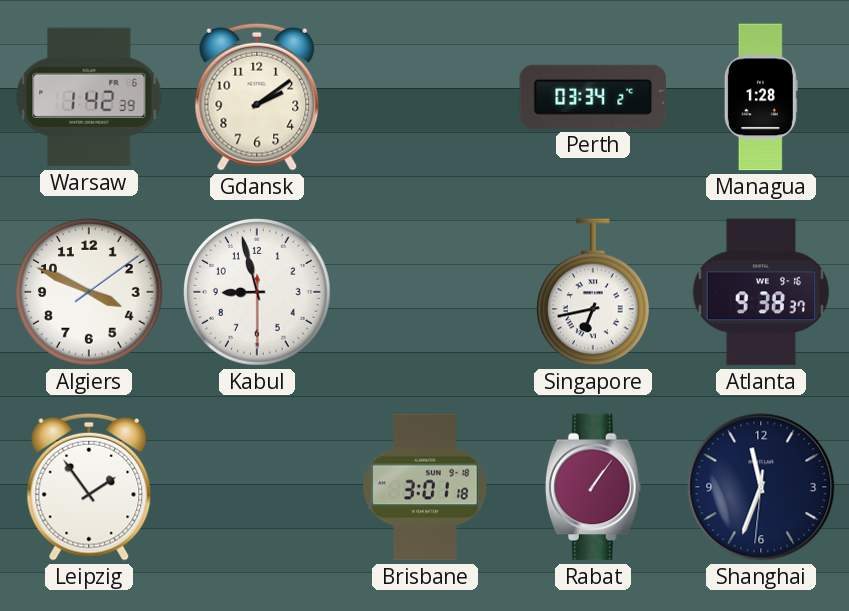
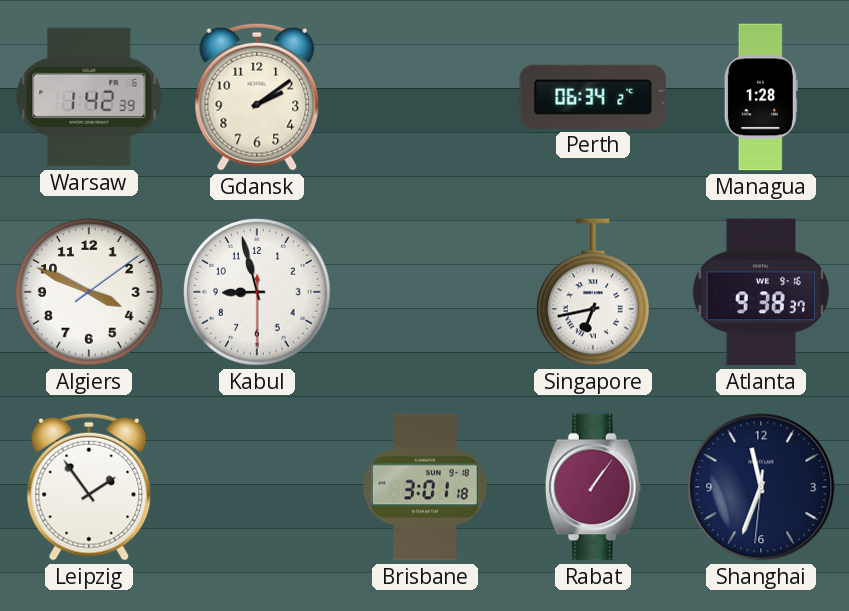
Perth: 03:34 -> 06:34 (593, 97)
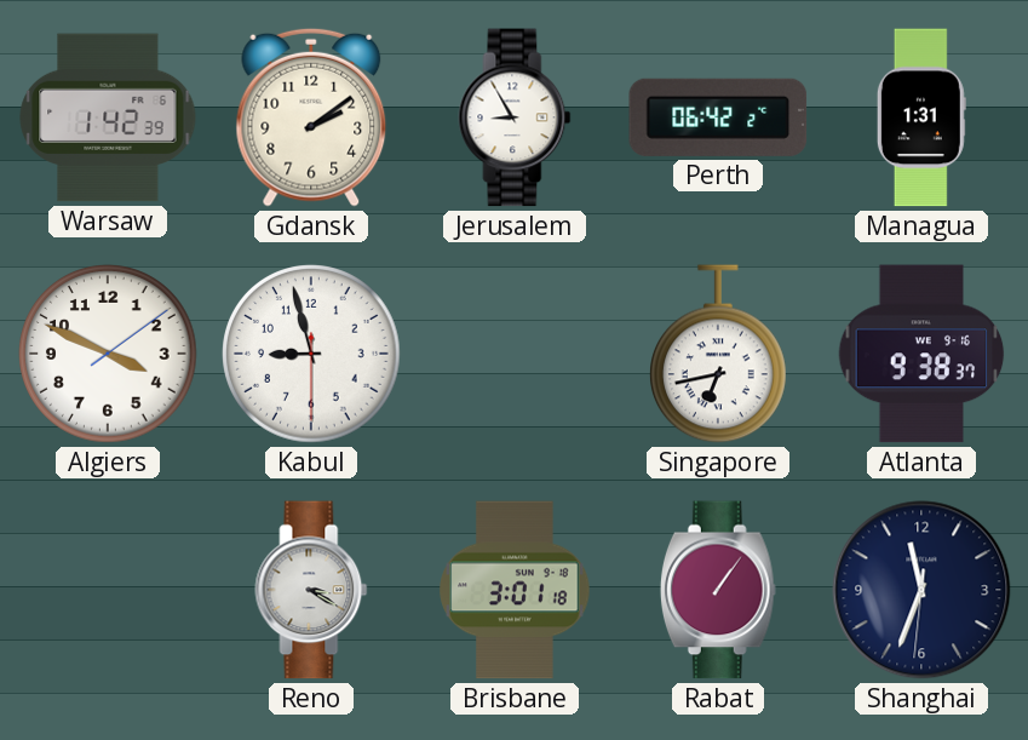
Jerusalem: none -> 8:55 (515, 117)
Perth: 06:34 -> 06:42 (718, 117)
Managua: 1:28 -> 1:31 (921, 117)
Leipzig: 1:54 -> none (89, 487)
Reno: none -> 3:20 (311, 590)
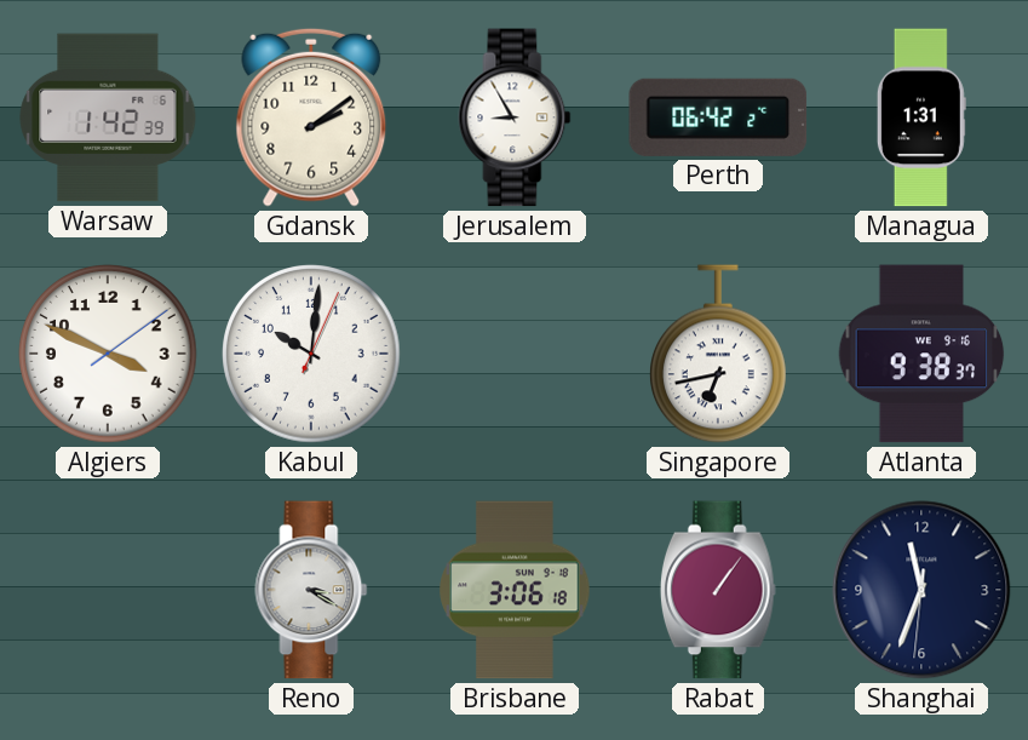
Kabul: 8:57 -> 10:01 (311, 354)
Brisbane: 3:01 -> 3:06 (515, 590)
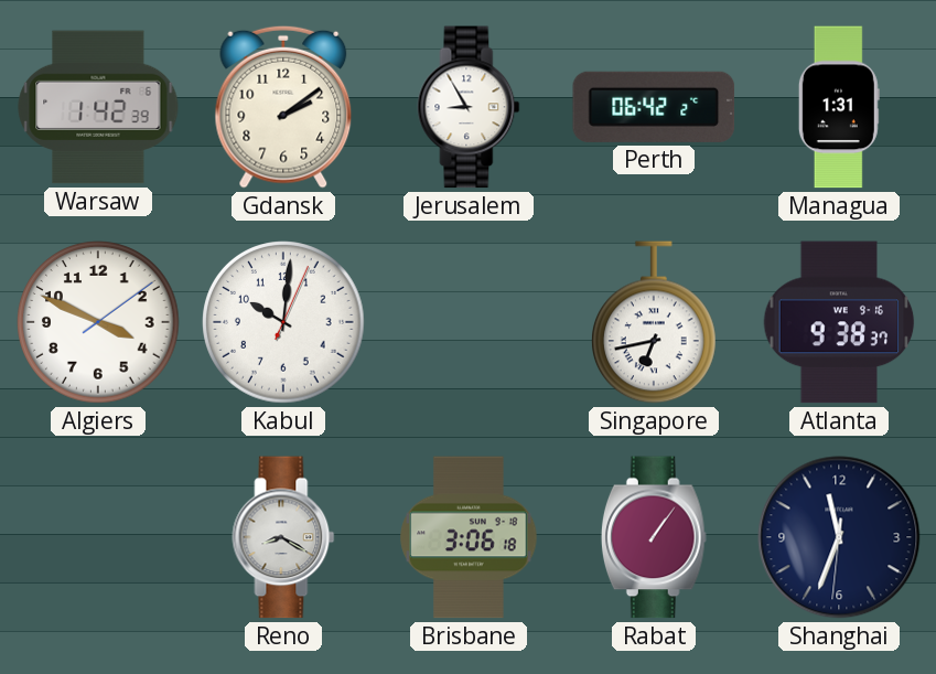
Reno: 3:20 -> 8:20 (283, 537)
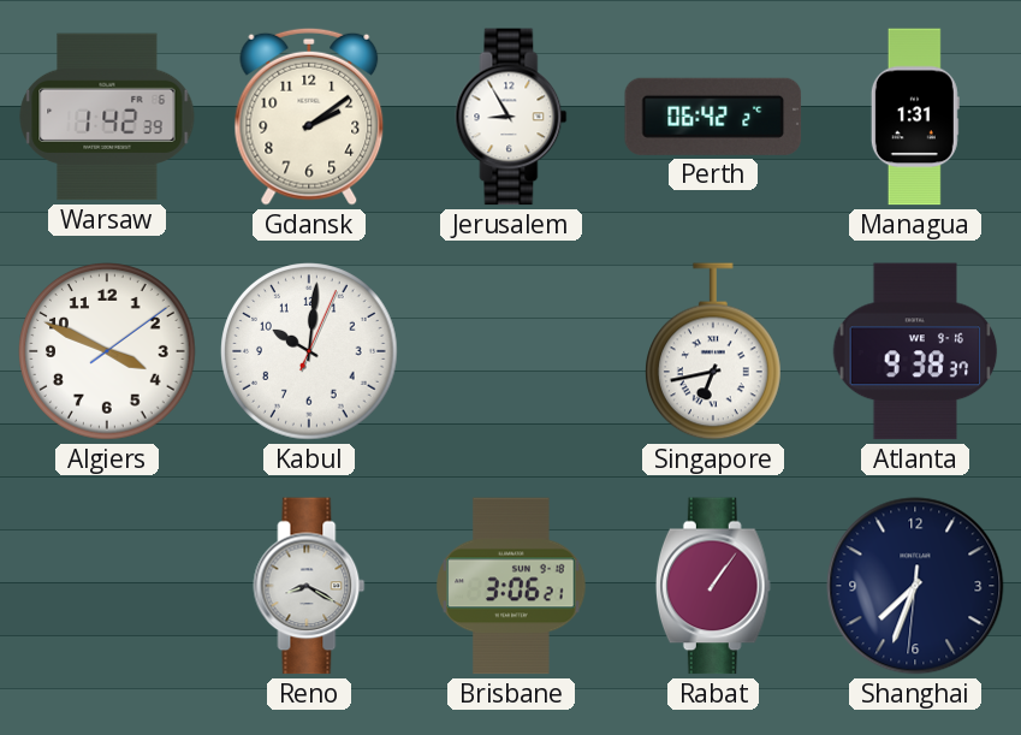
Brisbane: 3:06:18 -> 3:06:21 (511, 586)
Shanghai: 11:33 -> 7:33 (915, 586)
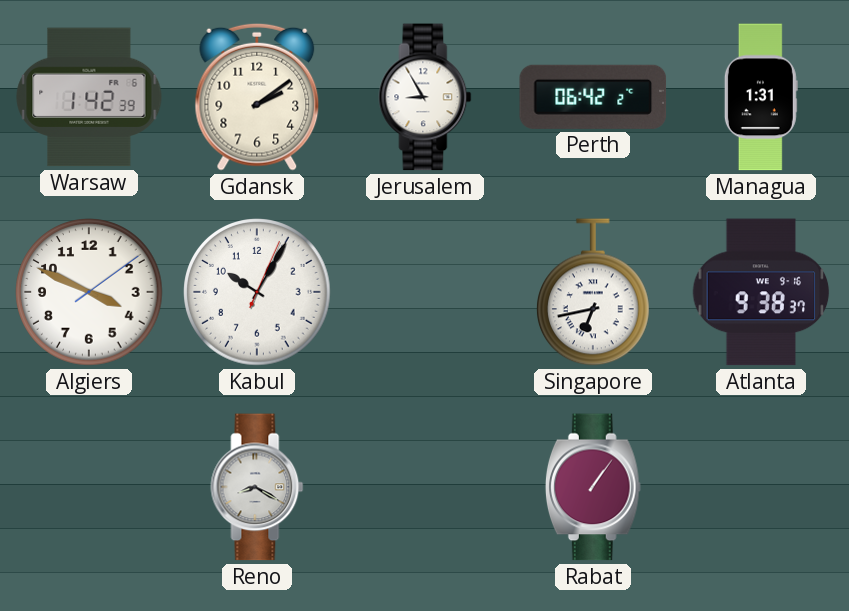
Kabul: 10:01 -> 10:05 (257, 292)
Brisbane: 3:06 -> none (511, 586)
Shanghai: 7:33 -> none (915, 586)
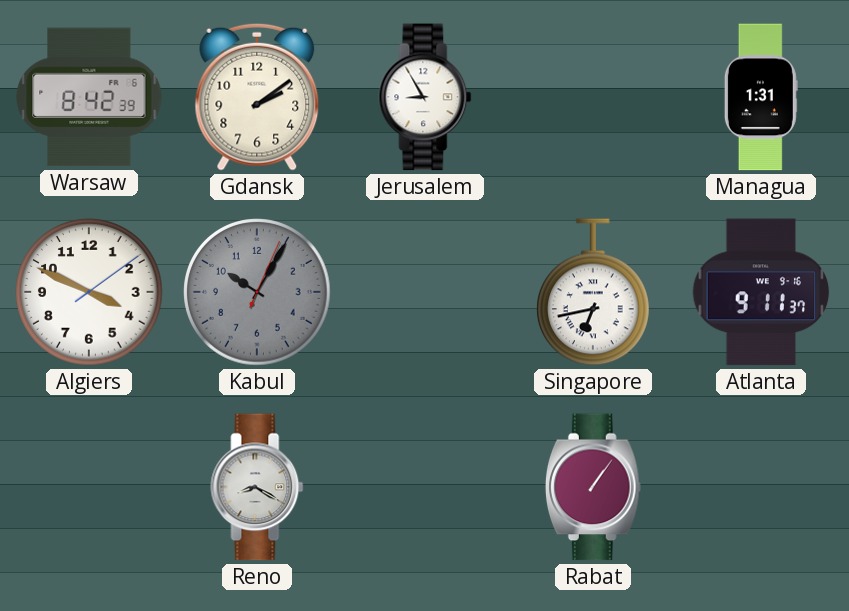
Warsaw: 1:42 -> 8:42 (89, 97)
Perth: 06:42 -> none (593, 97)
Kabul dial: white -> grey (257, 292)
Atlanta: 9:38 -> 9:11 (761, 292)
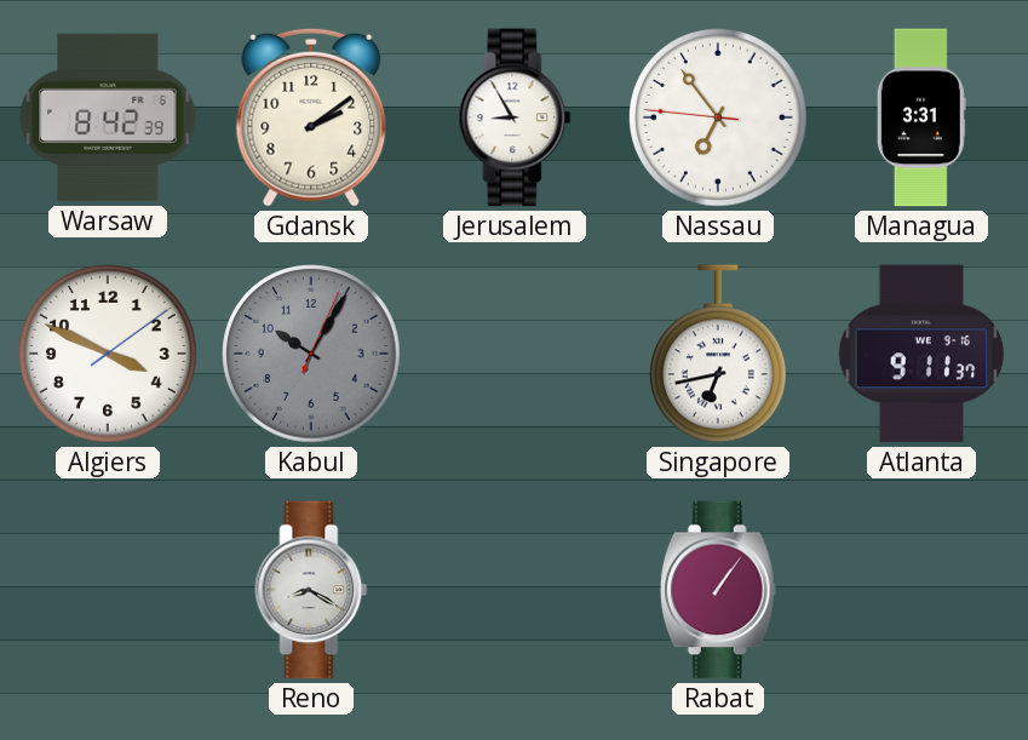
Nassau: none -> 6:53 (718, 117)
Managua: 1:31 -> 3:31 (921, 117)
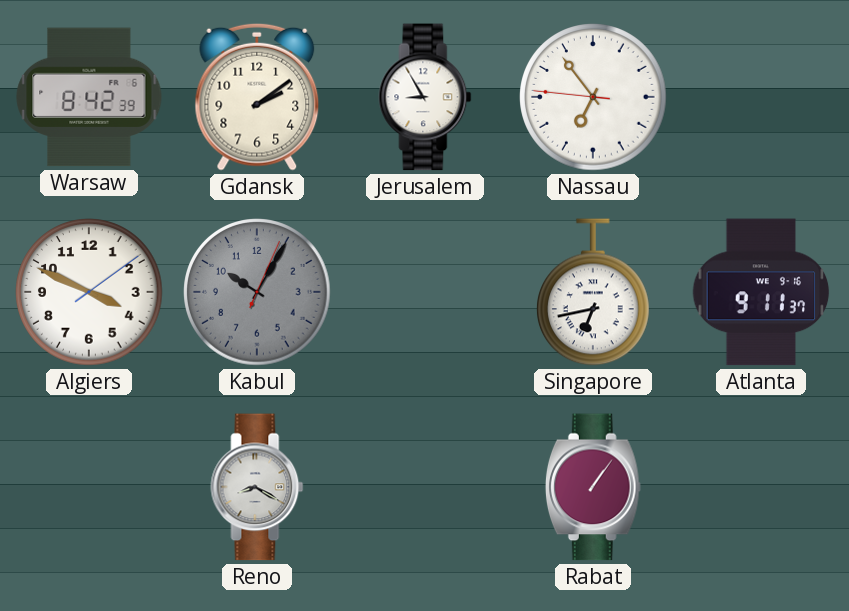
Managua: 3:31 -> none (921, 117)
